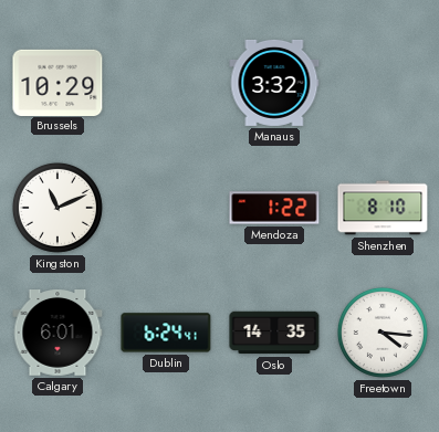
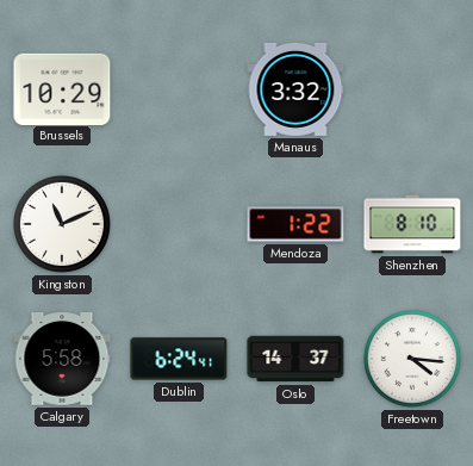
Calgary: 6:01 -> 5:58 (62, 360)
Oslo: 14:35 -> 14:37 (295, 359)
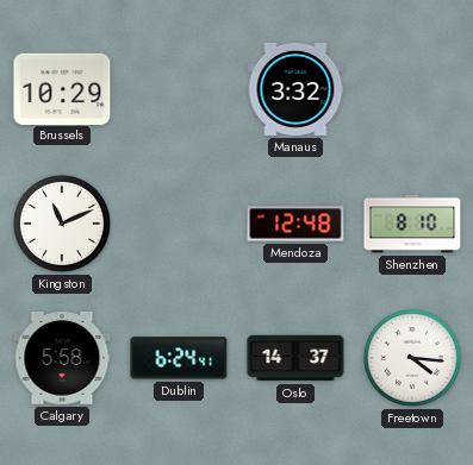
Mendoza: 1:22 -> 12:48 (295, 224)
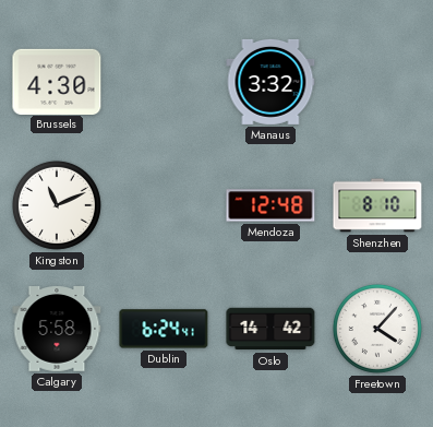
Brussels: 10:29 -> 4:30 (57, 81)
Oslo: 14:37 -> 14:42 (270, 329)
Freetown: 4:16 -> 4:07 (377, 329)
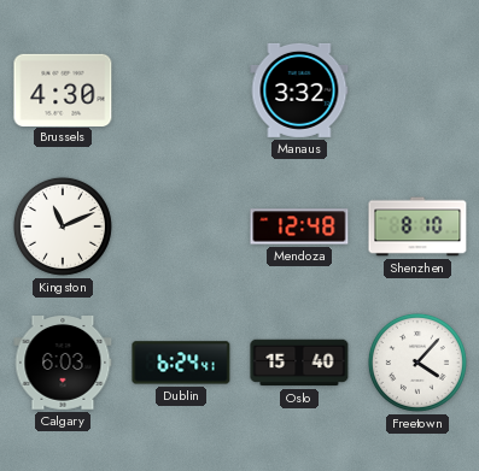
Calgary: 5:58 -> 6:03 (63, 364)
Oslo: 14:42 -> 15:40 (299, 363)
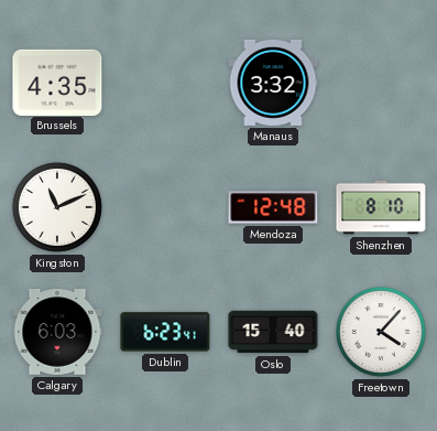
Brussels: 4:30 -> 4:35 (57, 82)
Dublin: 6:24 -> 6:23 (165, 332)
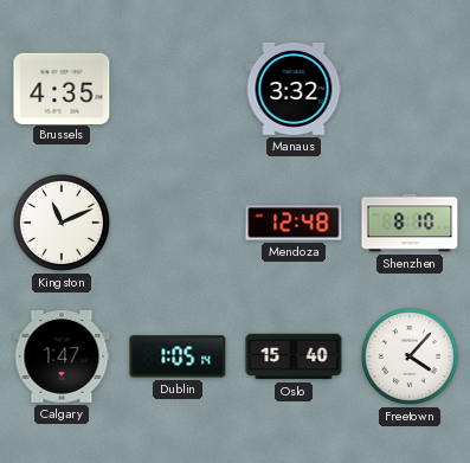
Calgary: 6:03 -> 1:47 (62, 358)
Dublin: 6:23 -> 1:05 (178, 356)
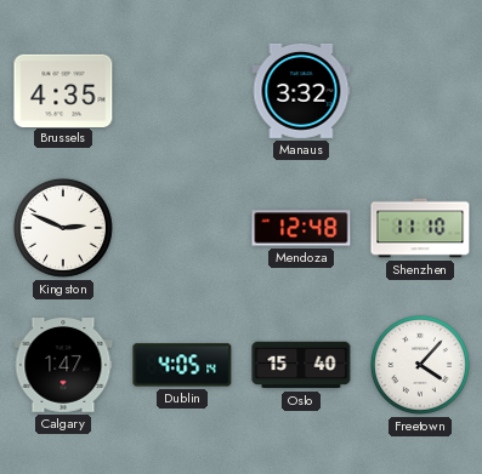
Kingston: 11:11 -> 2:49 (63, 228)
Shenzhen: 8:10 -> 11:10 (420, 228)
Dublin: 1:05 -> 4:05 (182, 365)
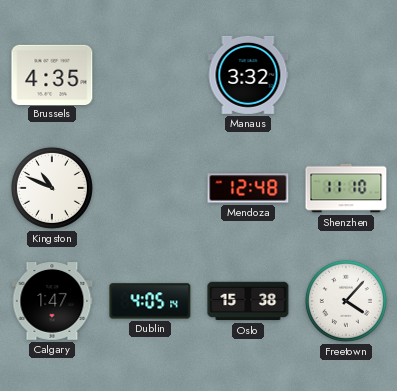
Kingston: 2:49 -> 10:49 (52, 188)
Oslo: 15:40 -> 15:38 (248, 301)
